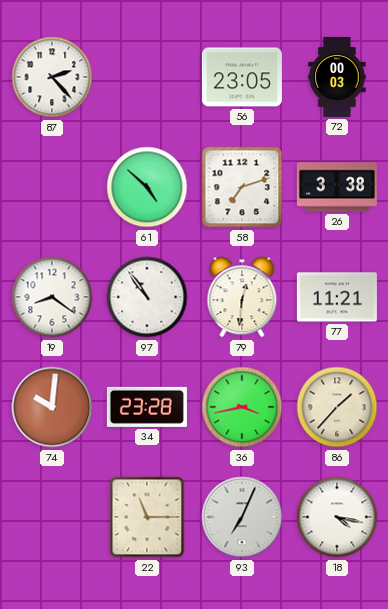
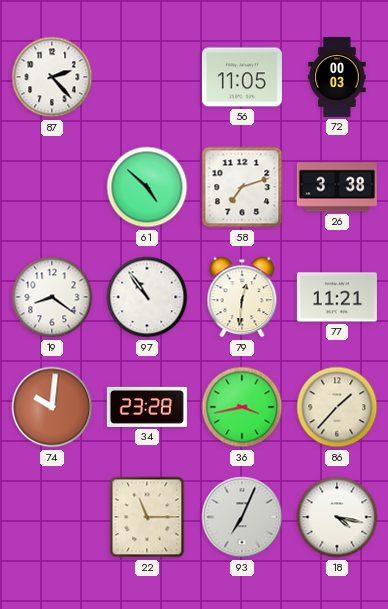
56: 23:05 -> 11:05 (242, 77)
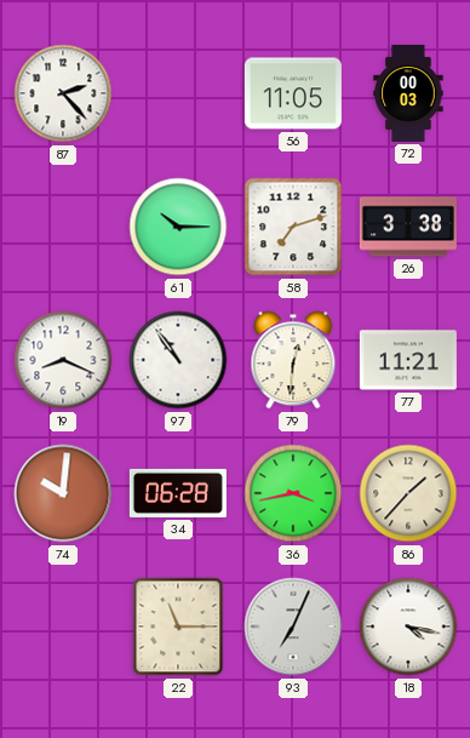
61: 4:52 -> 10:15 (178, 227)
19: 8:21 -> 8:19 (63, 360)
34: 23:28 -> 06:28 (178, 493)
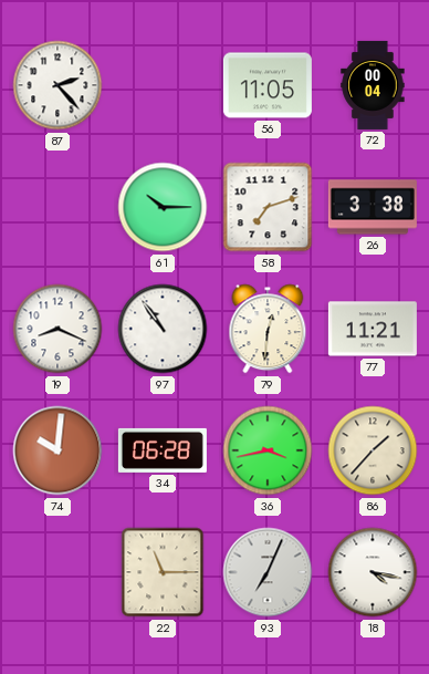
72: 00:03 -> 00:04 (373, 85)
